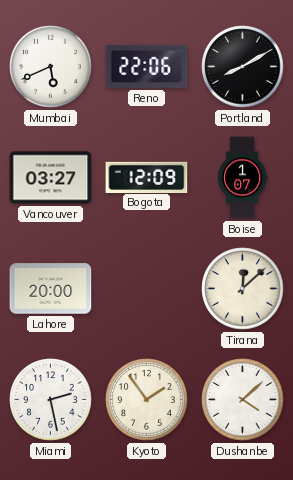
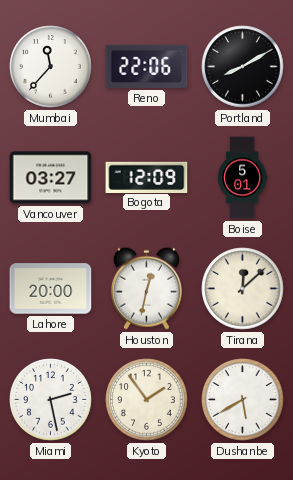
Mumbai: 5:41 -> 11:37 (51, 67)
Boise: 1:07 -> 5:01 (243, 178)
Houston: none -> 12:32 (146, 288)
Dushanbe: 4:08 -> 5:40 (243, 400)
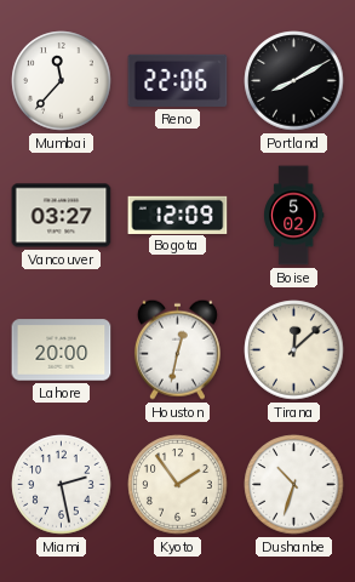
Boise: 5:01 -> 5:02 (294, 216)
Dushanbe: 5:40 -> 10:33 (294, 485)
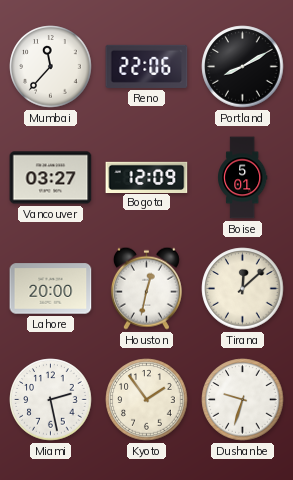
Boise: 5:02 -> 5:01 (243, 178)
Dushanbe: 10:33 -> 9:33 (243, 400)
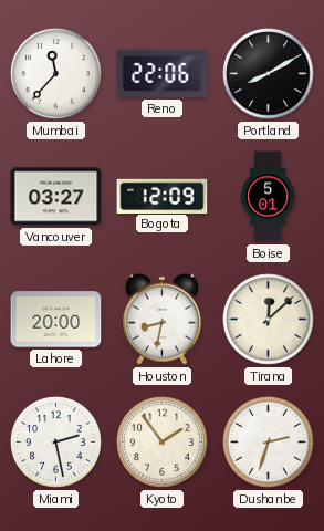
Houston: 12:32 -> 8:32 (161, 319)
Dushanbe: 9:33 -> 2:33 (269, 442)
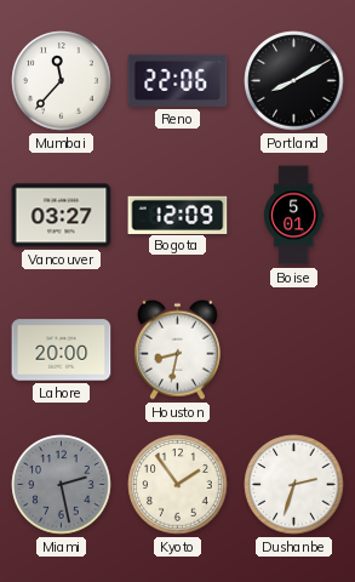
Tirana: 12:08 -> none (269, 320)
Miami dial: white -> grey (62, 485)
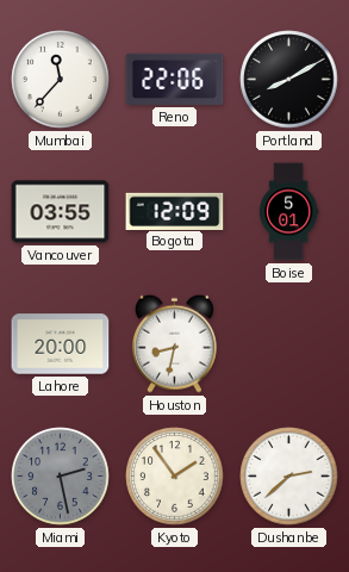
Vancouver: 03:27 -> 03:55 (61, 212)
Dushanbe: 2:33 -> 2:38 (289, 477)
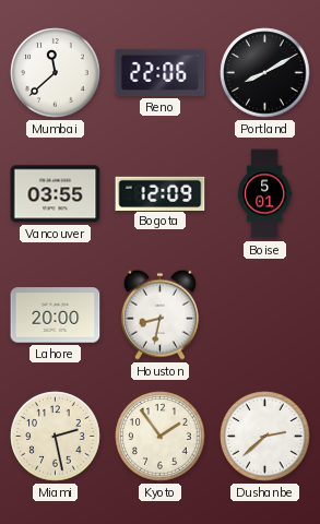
Mumbai: 11:37 -> 11:38 (56, 73)
Miami dial: grey -> cream (56, 437)
